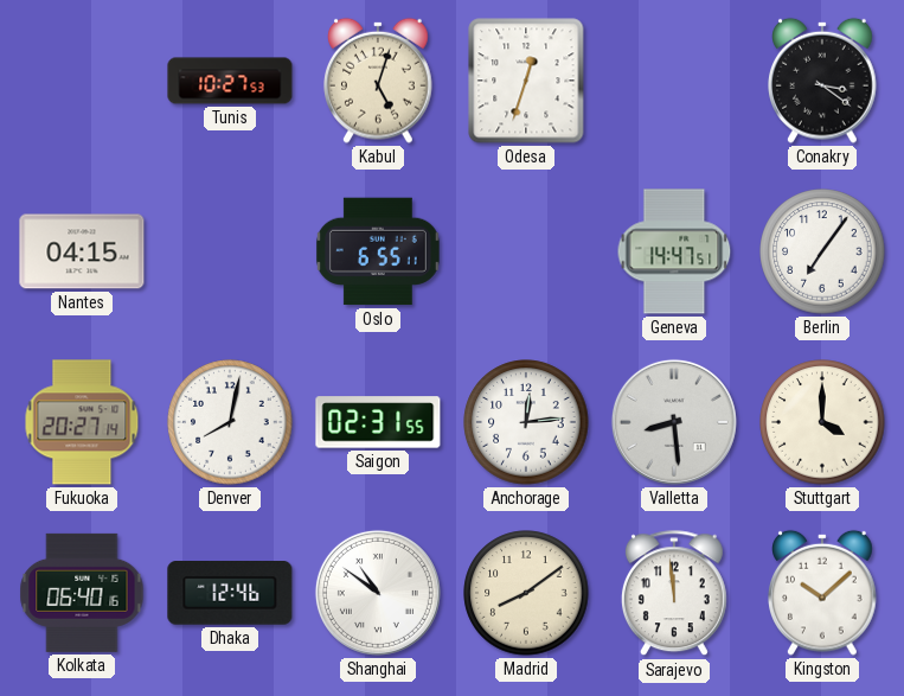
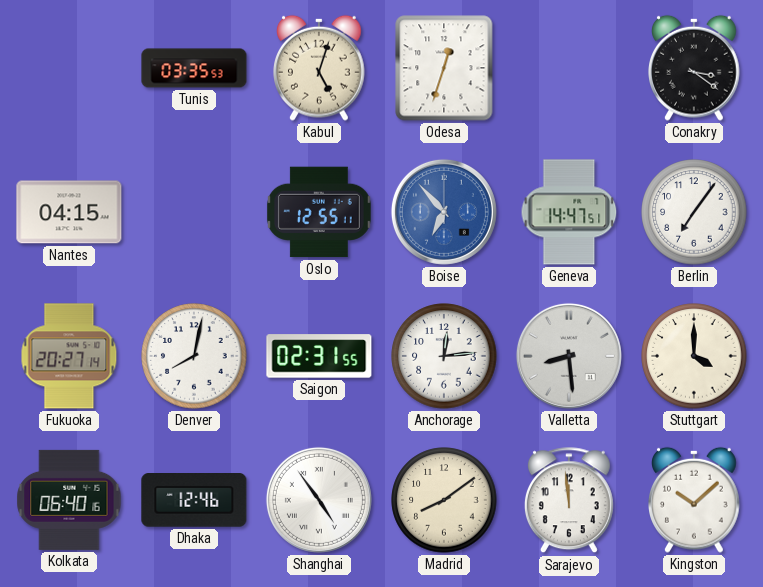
Tunis: 10:27 -> 03:35 (194, 68)
Oslo: 6:55 -> 12:55 (319, 212)
Boise: none -> 6:53 (444, 212)
Shanghai: 10:51 -> 4:54 (319, 500)
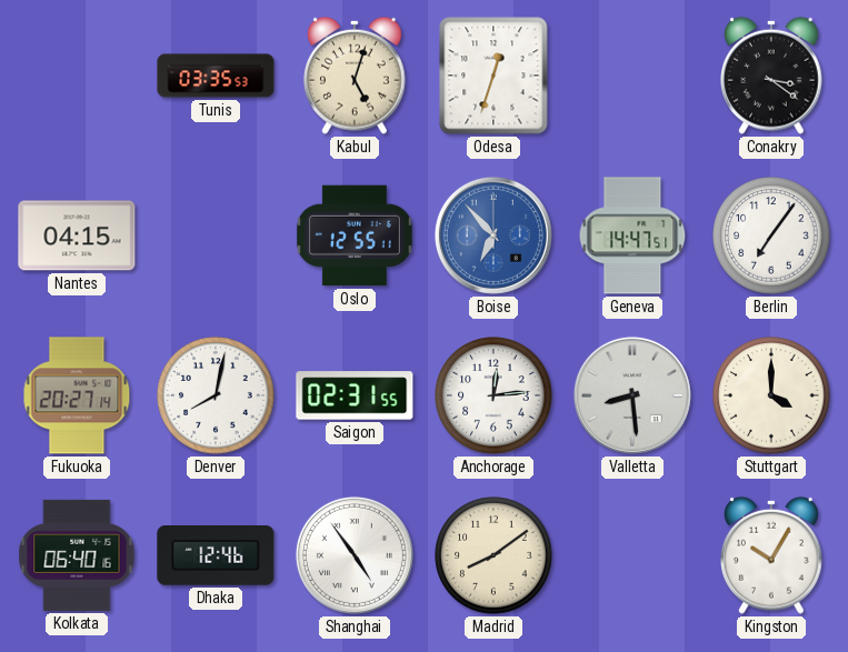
Sarajevo: 11:59 -> none (569, 501)
Kingston: 10:08 -> 10:05 (772, 555)
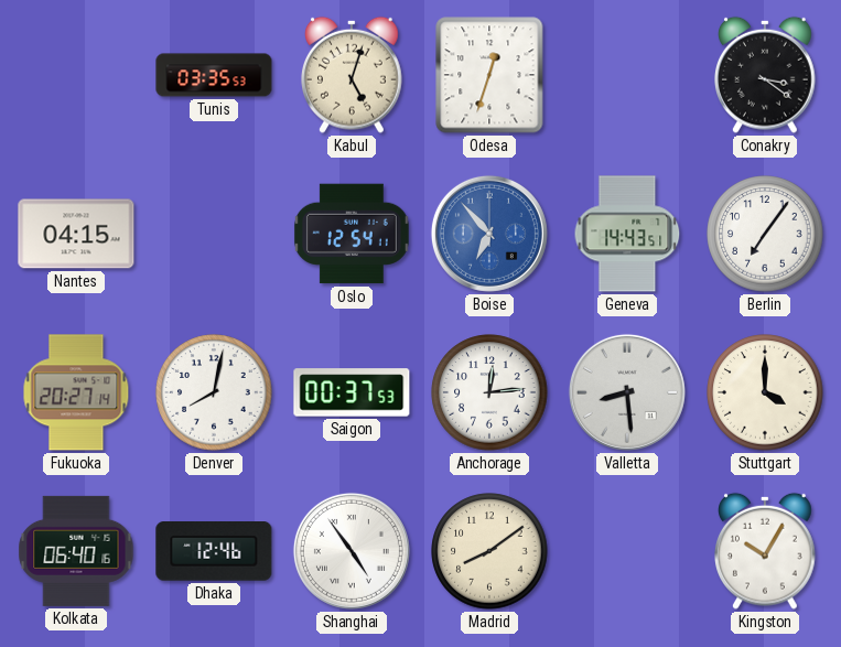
Oslo: 12:55 -> 12:54 (352, 234)
Geneva: 14:47 -> 14:43 (627, 234)
Saigon: 02:31 -> 00:37 (352, 392)
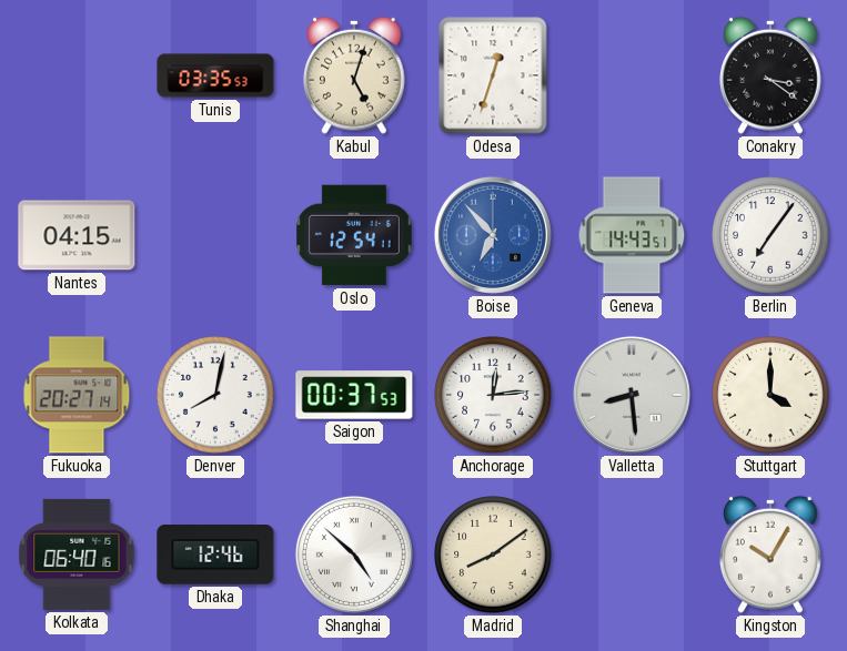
Shanghai: 4:54 -> 4:52 (354, 555)
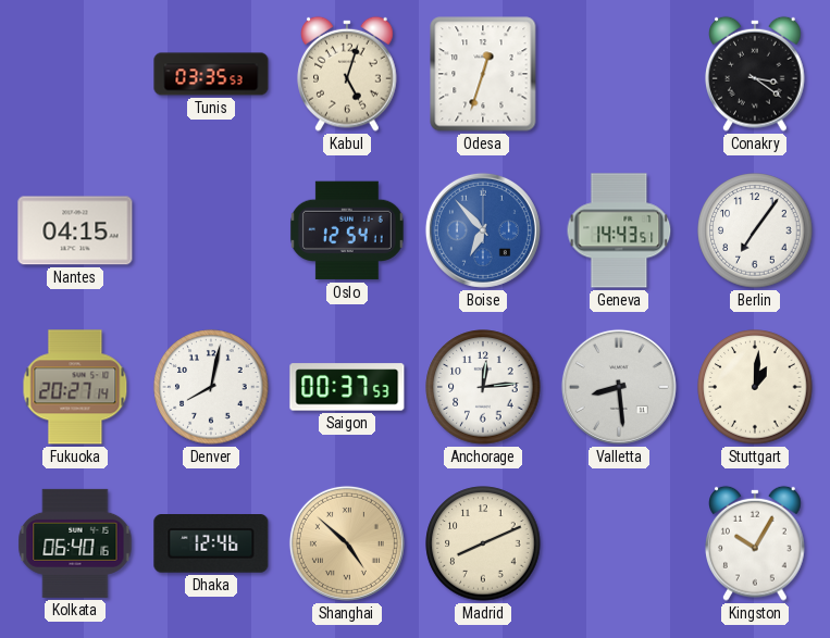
Stuttgart: 4:00 -> 1:01 (755, 387)
Shanghai dial: white -> champagne (347, 543)
Madrid: 8:09 -> 8:11 (483, 543)
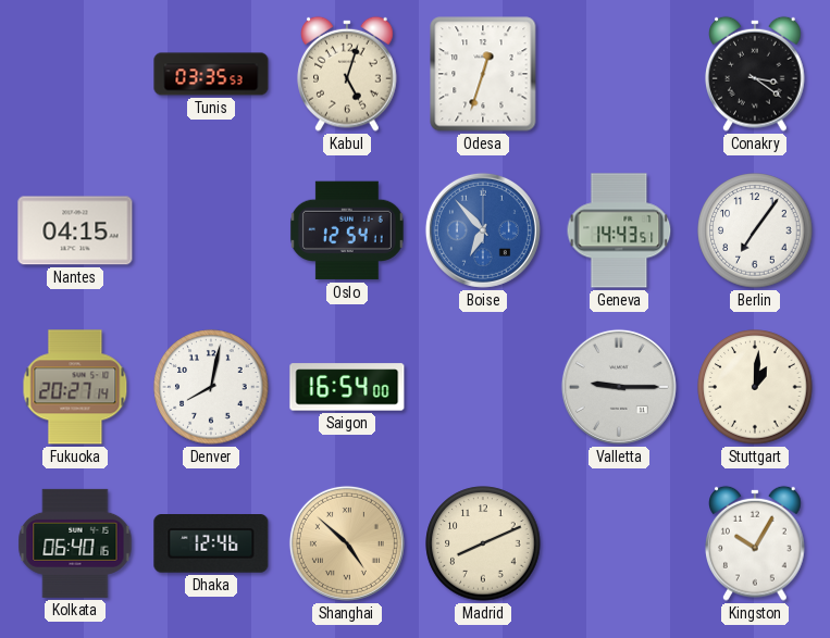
Saigon: 00:37 -> 16:54 (347, 387)
Anchorage: 12:14 -> none (483, 387)
Valletta: 8:29 -> 9:15 (619, 387)
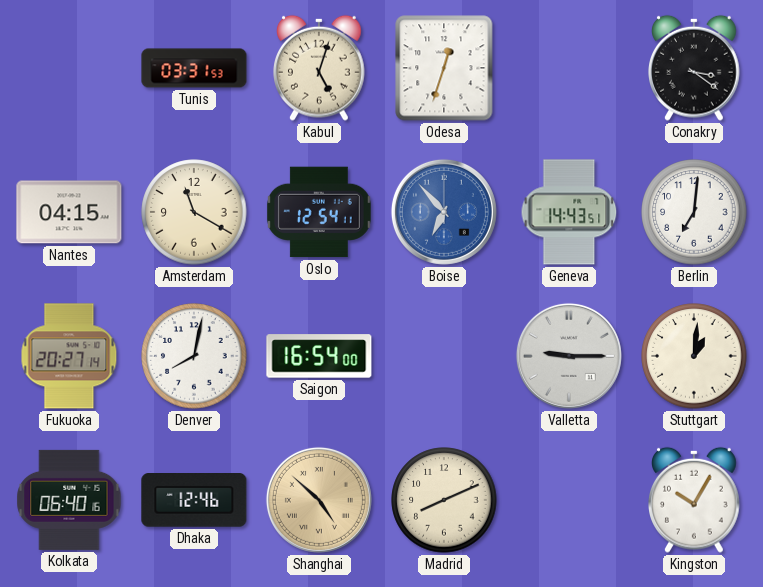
Tunis: 03:35 -> 03:31 (194, 68)
Amsterdam: none -> 11:20 (194, 212)
Berlin: 7:06 -> 7:01 (694, 212)
